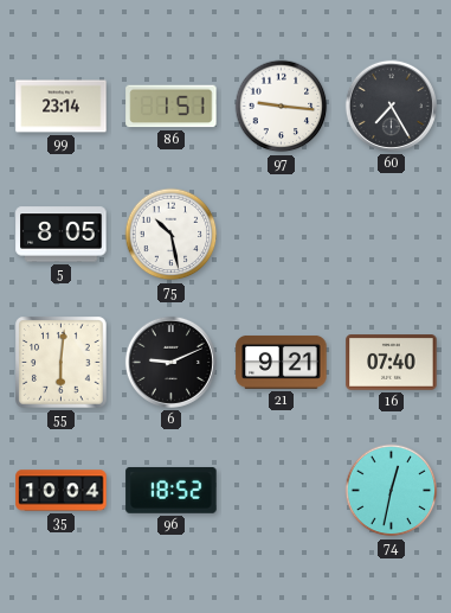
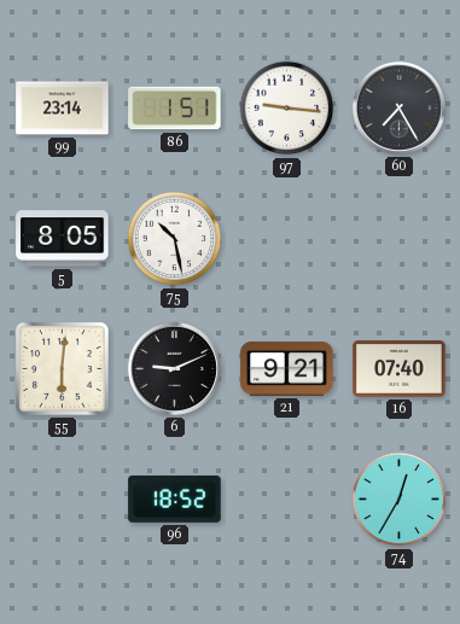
35: 10:04 -> none (62, 491)
74: 12:32 -> 12:35 (400, 500)
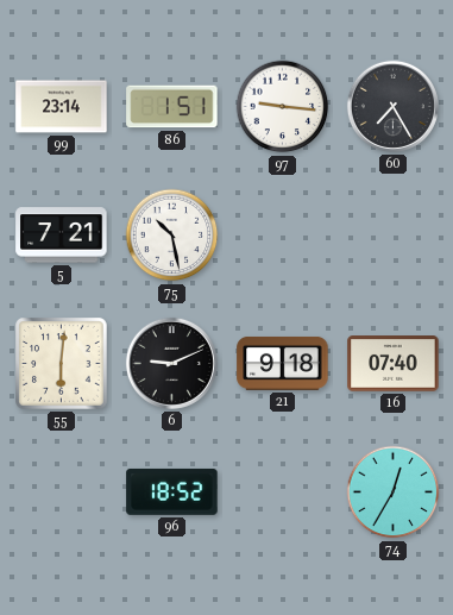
5: 8:05 -> 7:21 (62, 236)
21: 9:21 -> 9:18 (283, 363)
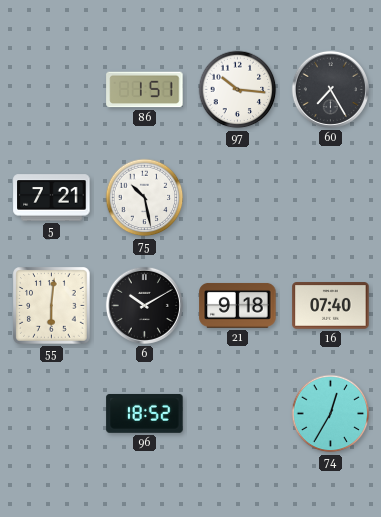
99: 23:14 -> none (62, 107)
97: 9:16 -> 10:16 (238, 90)
6: 9:11 -> 10:10 (144, 305)
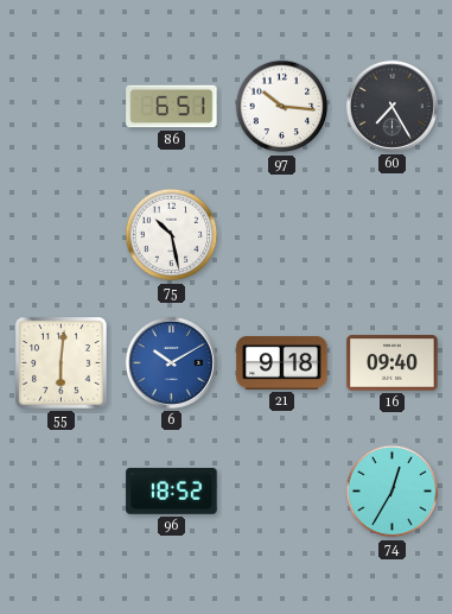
86: 1:51 -> 6:51 (172, 107)
5: 7:21 -> none (52, 198)
6 dial: black -> blue (171, 362)
16: 07:40 -> 09:40 (393, 363)
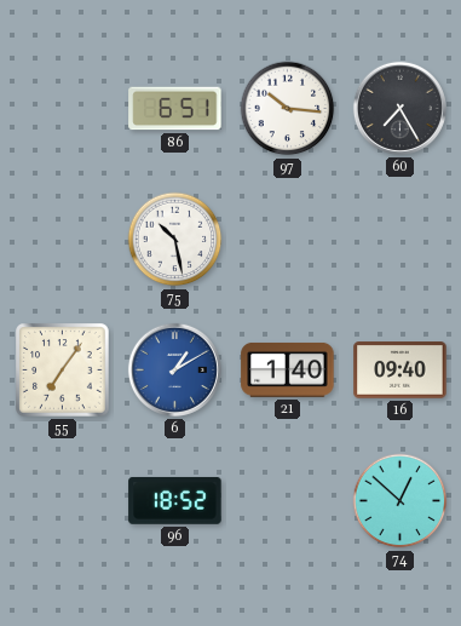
55: 6:01 -> 7:06 (63, 371)
6: 10:10 -> 1:10 (174, 369)
21: 9:18 -> 1:40 (288, 369)
74: 12:35 -> 12:52 (401, 501)
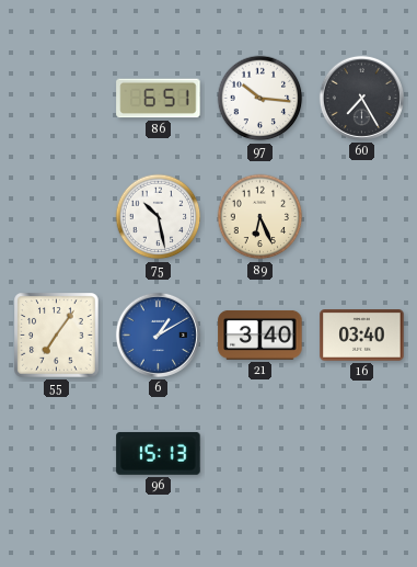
89: none -> 6:26 (260, 217)
21: 1:40 -> 3:40 (260, 334)
16: 09:40 -> 03:40 (362, 336)
96: 18:52 -> 15:13 (159, 454)
74: 12:52 -> none (401, 501)
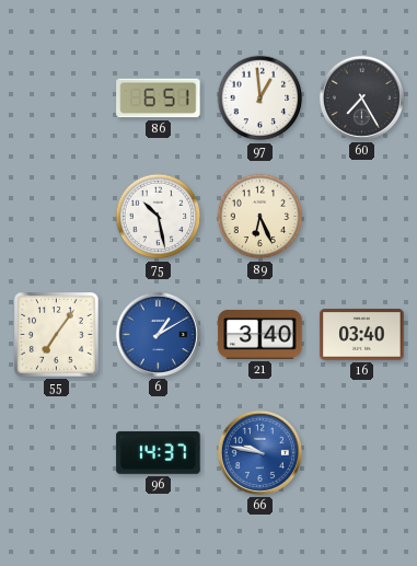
97: 10:16 -> 12:59 (260, 99)
96: 15:13 -> 14:37 (159, 453)
66: none -> 9:47 (259, 452)
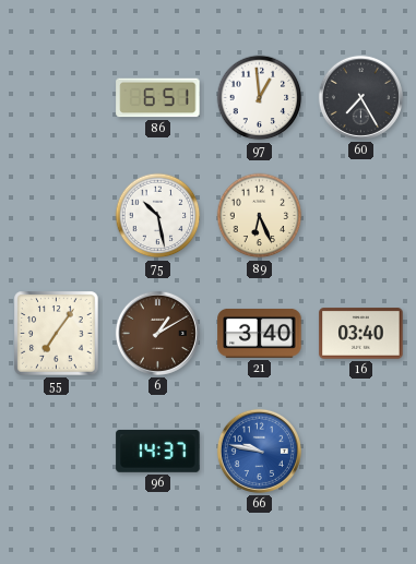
6 dial: blue -> brown (157, 333)
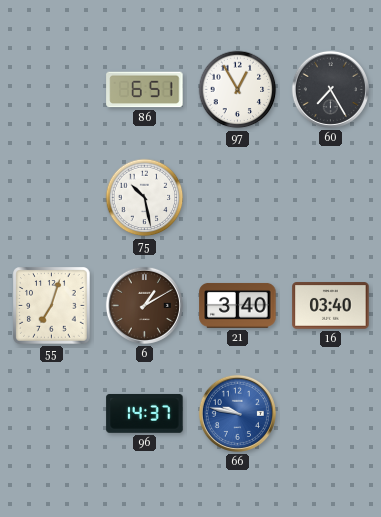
97: 12:59 -> 12:55 (238, 90)
89: 6:26 -> none (260, 216)
55: 7:06 -> 7:03 (52, 306)
